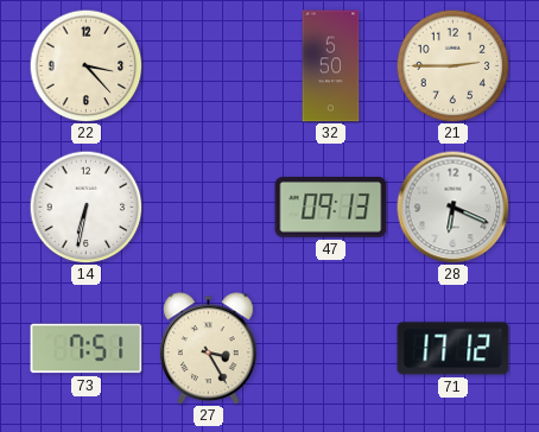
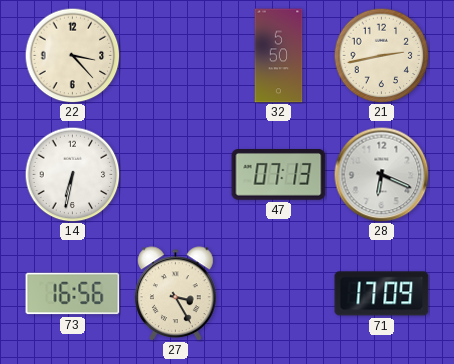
21: 2:45 -> 2:43 (381, 55)
47: 09:13 -> 07:13 (279, 175)
73: 7:51 -> 16:56 (73, 294)
71: 17:12 -> 17:09 (382, 294)
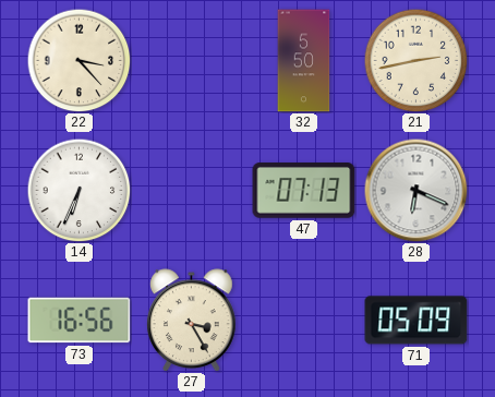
14: 6:32 -> 6:34 (79, 190)
71: 17:09 -> 05:09 (416, 321)
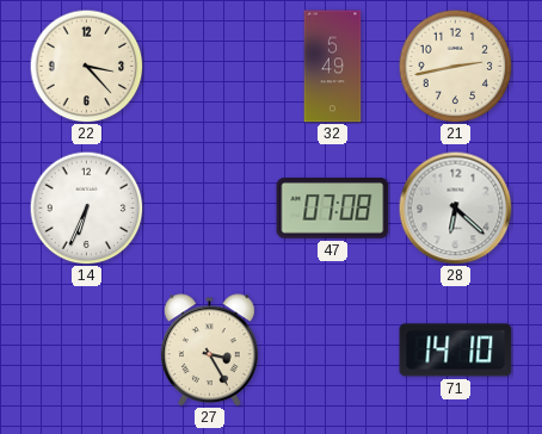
32: 5:50 -> 5:49 (333, 67)
47: 07:13 -> 07:08 (333, 209)
28: 6:19 -> 6:22 (455, 207)
73: 16:56 -> none (80, 321)
71: 05:09 -> 14:10 (456, 351)
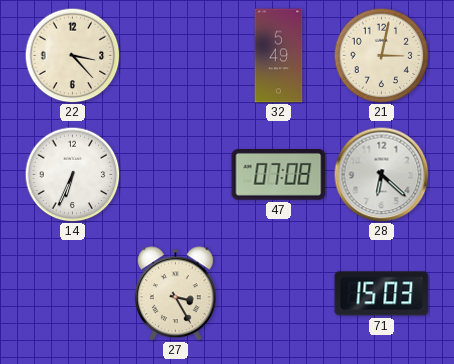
21: 2:43 -> 3:02 (381, 55)
71: 14:10 -> 15:03 (382, 294)
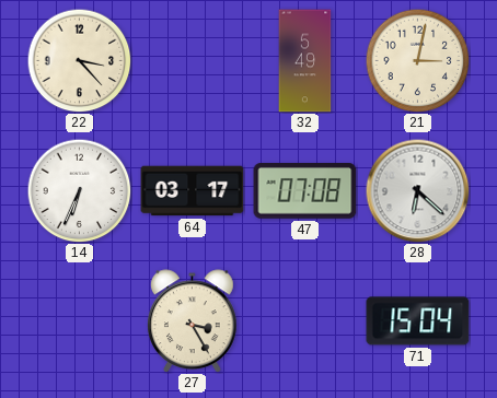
64: none -> 03:17 (193, 191)
71: 15:03 -> 15:04 (418, 321)
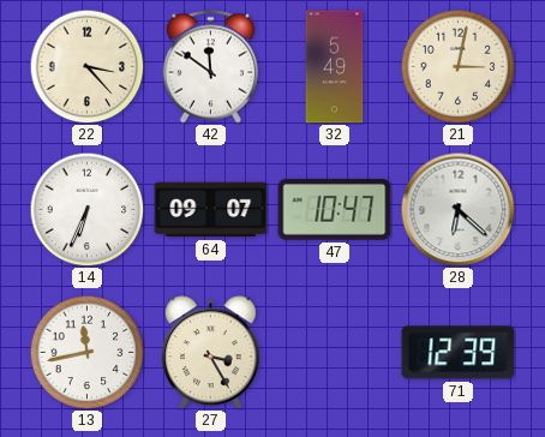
42: none -> 11:51 (210, 67)
64: 03:17 -> 09:07 (211, 210)
47: 07:08 -> 10:47 (335, 210)
13: none -> 11:43 (86, 352)
71: 15:04 -> 12:39 (459, 353)
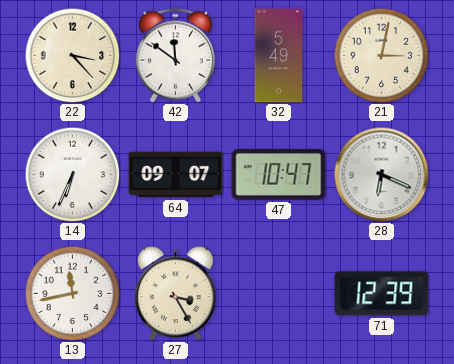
28: 6:22 -> 6:19 (381, 174)
